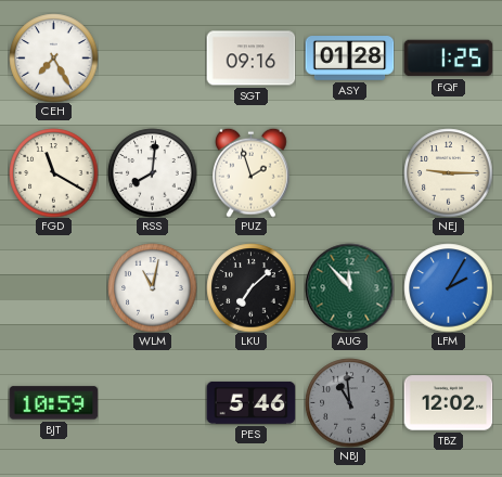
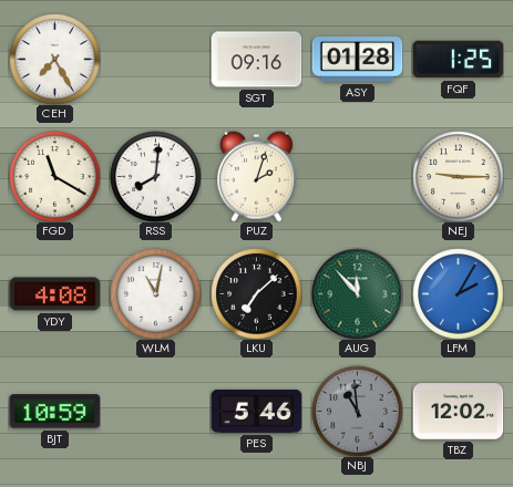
PUZ: 1:57 -> 2:03 (257, 176)
YDY: none -> 4:08 (54, 294)
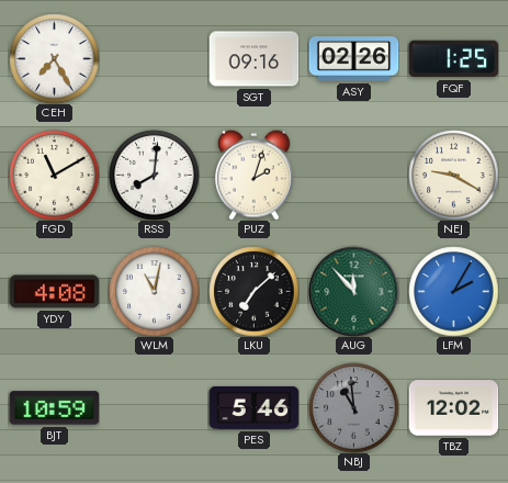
ASY: 01:28 -> 02:26 (353, 59)
FGD: 11:20 -> 11:10 (54, 175)
NEJ: 9:15 -> 9:20 (453, 175)
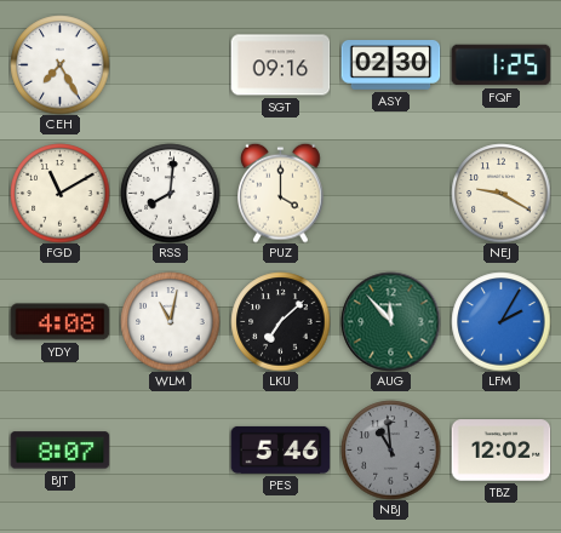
ASY: 02:26 -> 02:30 (390, 65)
PUZ: 2:03 -> 4:00 (281, 193)
BJT: 10:59 -> 8:07 (59, 451)
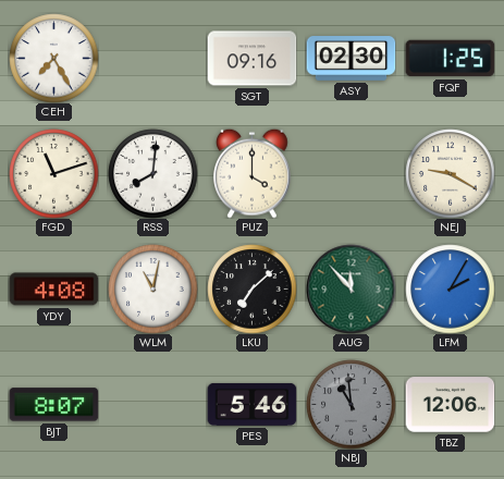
FGD: 11:10 -> 11:12 (53, 173)
TBZ: 12:02 -> 12:06 (450, 405)
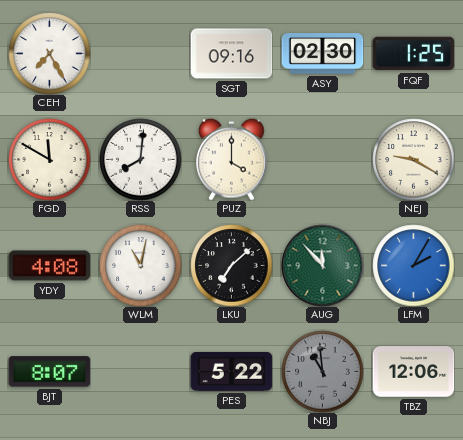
FGD: 11:12 -> 11:50 (49, 159)
PES: 5:46 -> 5:22 (231, 371)
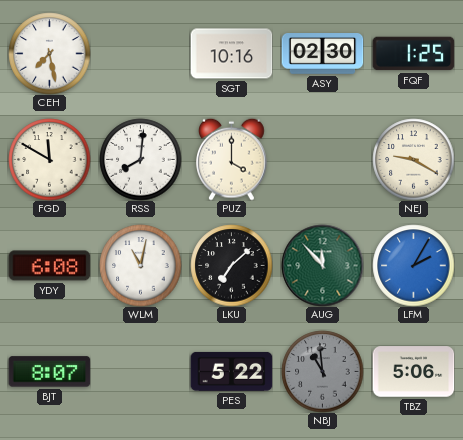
CEH: 7:25 -> 7:28 (49, 53)
SGT: 09:16 -> 10:16 (231, 54)
YDY: 4:08 -> 6:08 (49, 266)
TBZ: 12:06 -> 5:06 (413, 372)
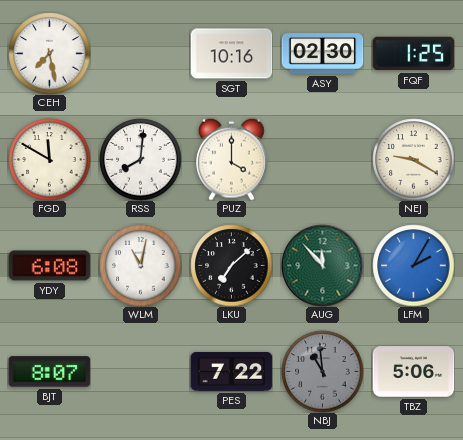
PES: 5:22 -> 7:22 (231, 371)
